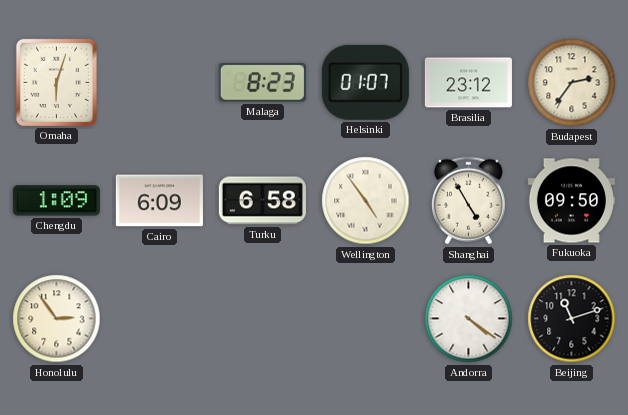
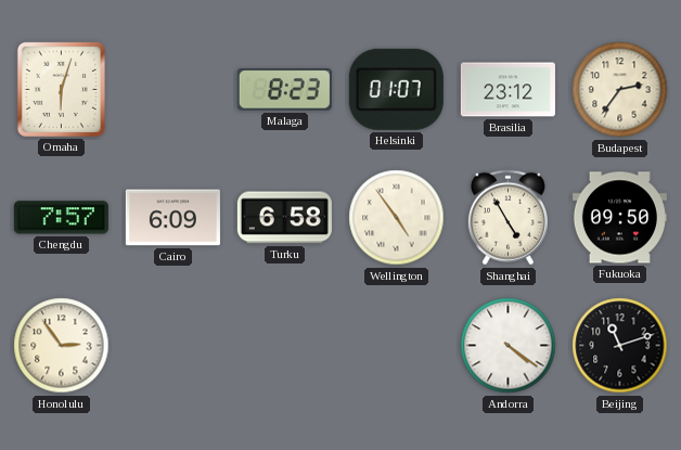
Chengdu: 1:09 -> 7:57 (61, 218)
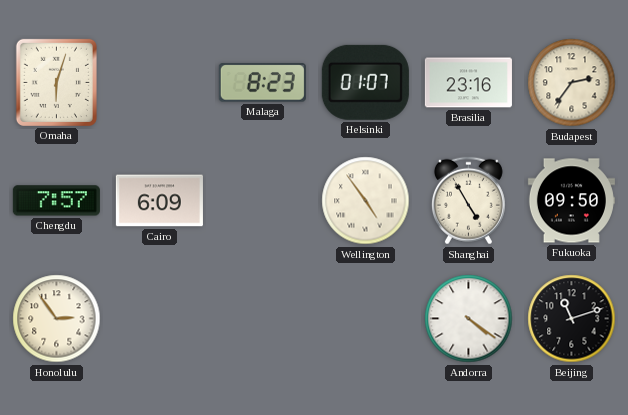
Brasilia: 23:12 -> 23:16 (468, 83)
Turku: 6:58 -> none (284, 218)
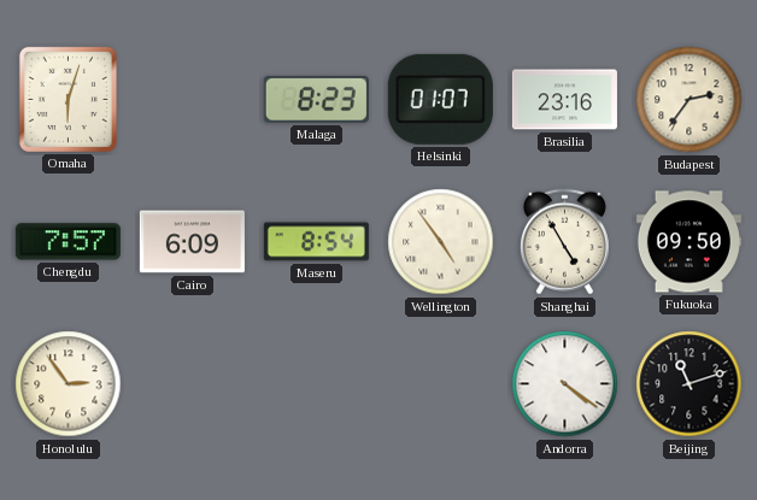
Maseru: none -> 8:54 (316, 242)
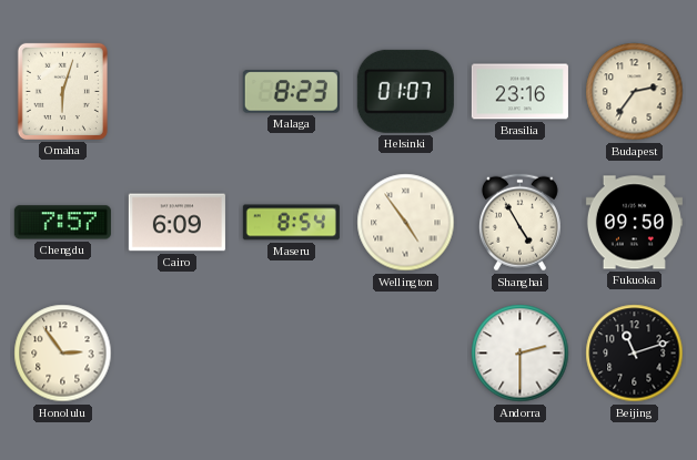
Andorra: 4:21 -> 2:30 (521, 354)
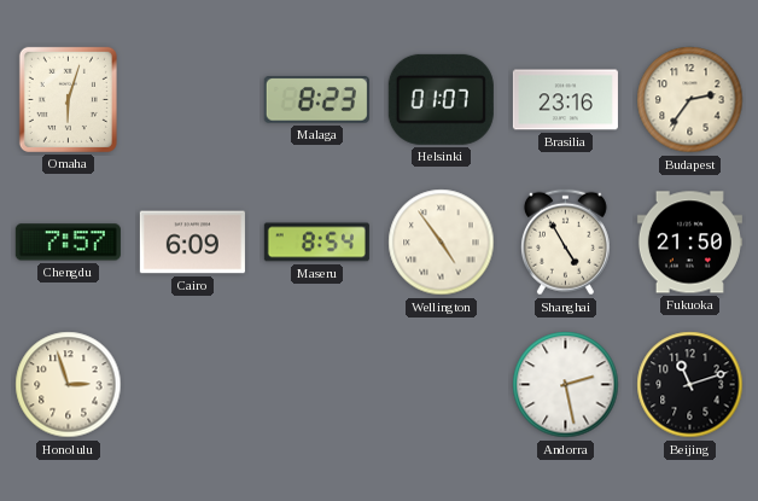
Fukuoka: 09:50 -> 21:50 (689, 243)
Honolulu: 2:54 -> 2:57 (69, 385)
Andorra: 2:30 -> 2:28 (566, 385)
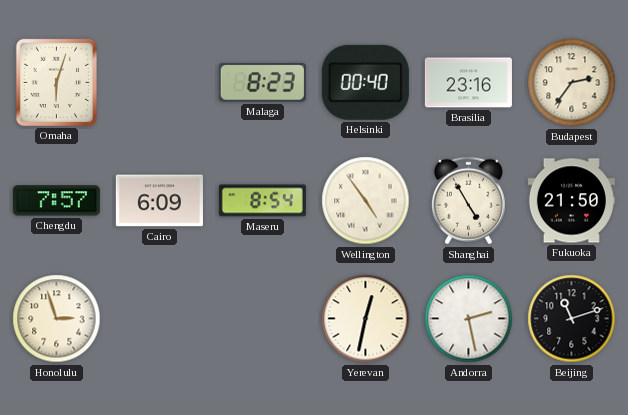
Helsinki: 01:07 -> 00:40 (365, 82)
Yerevan: none -> 12:32 (366, 319)
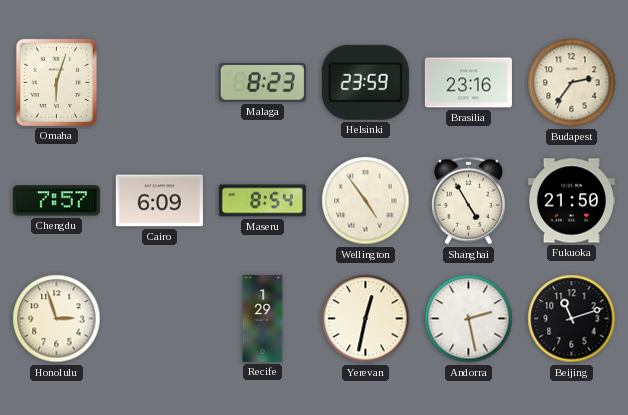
Helsinki: 00:40 -> 23:59 (365, 82)
Recife: none -> 1:29 (263, 318)
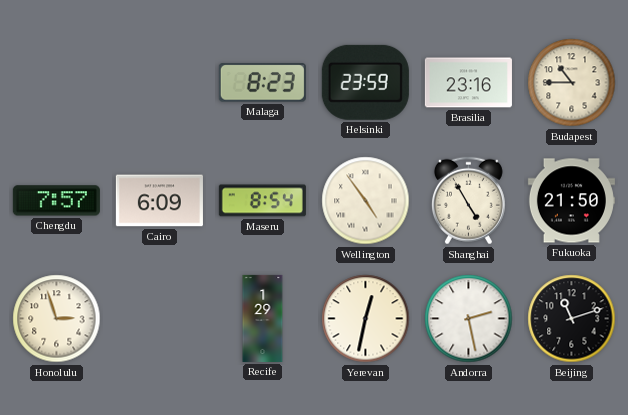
Omaha: 6:03 -> none (56, 82)
Budapest: 2:36 -> 10:45 (572, 83)
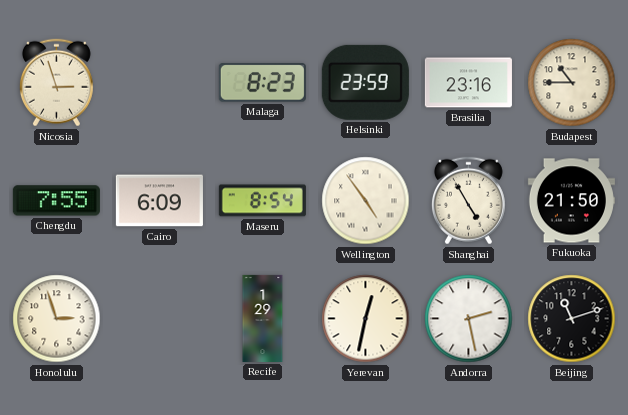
Nicosia: none -> 2:57 (56, 83)
Chengdu: 7:57 -> 7:55 (56, 201)
